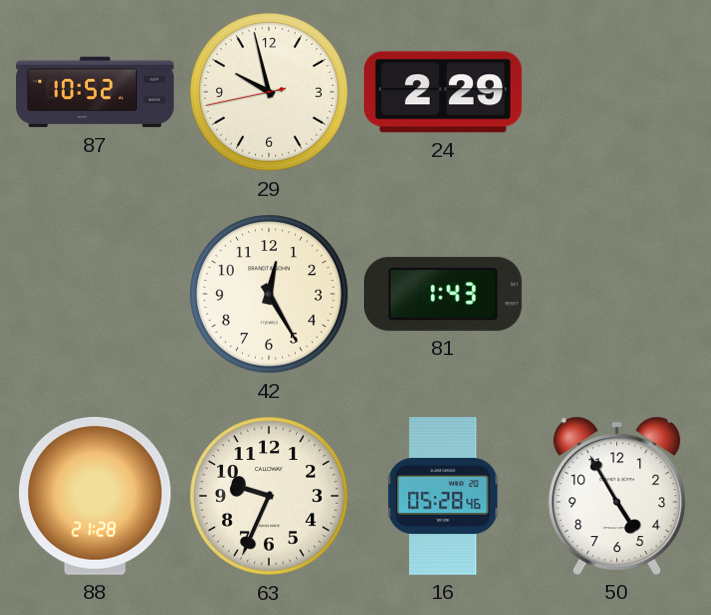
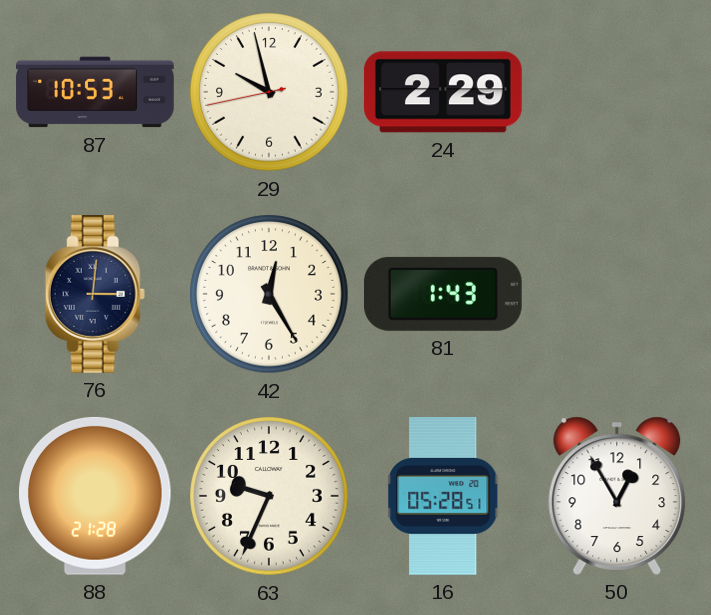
87: 10:52 -> 10:53 (95, 92)
76: none -> 3:01 (95, 295)
16: 05:28:46 -> 05:28:51 (443, 497)
50: 4:55 -> 12:55 (617, 496)
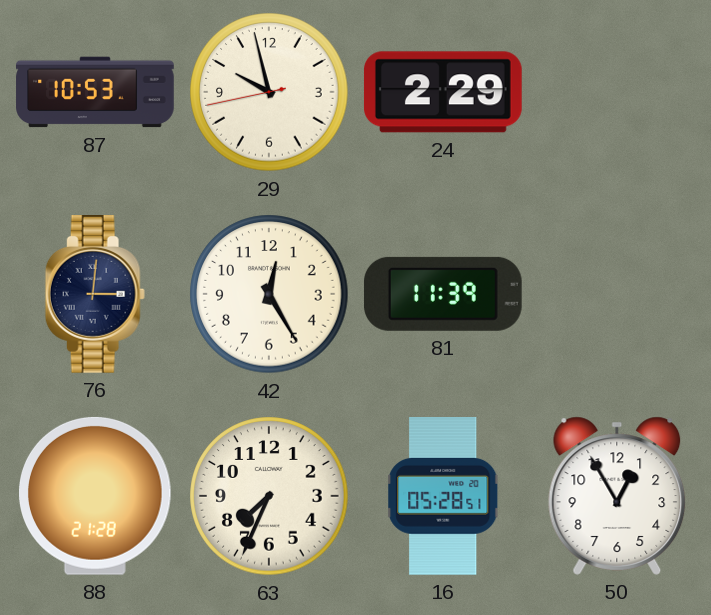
81: 1:43 -> 11:39 (443, 294)
63: 9:34 -> 7:34 (269, 496)
